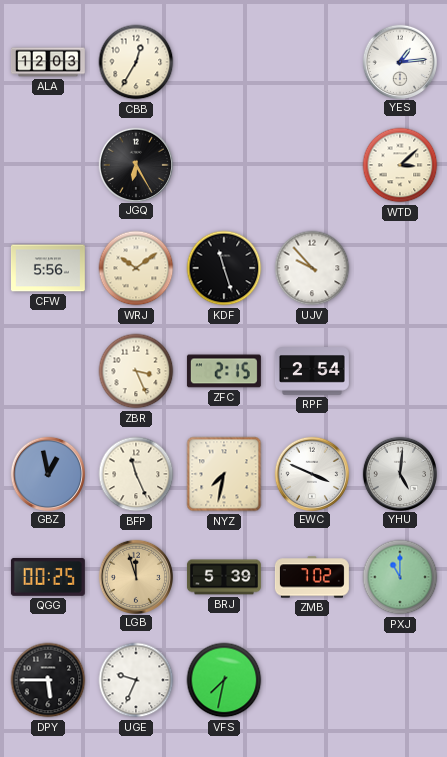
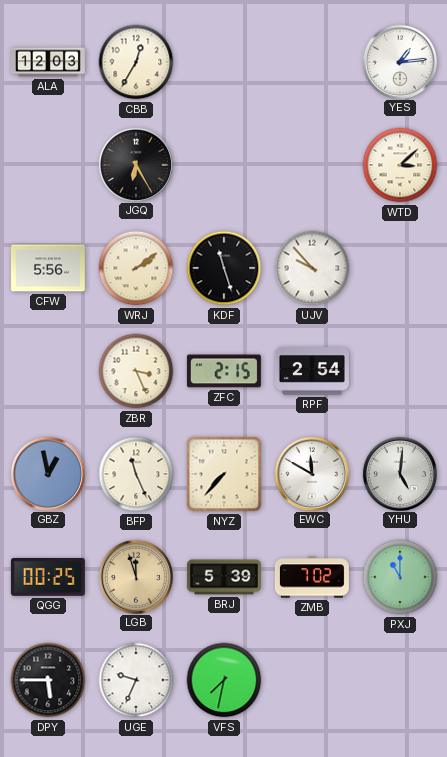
WRJ: 10:09 -> 2:09 (136, 268)
NYZ: 7:32 -> 7:37 (224, 474)
EWC: 3:49 -> 11:50 (311, 473)
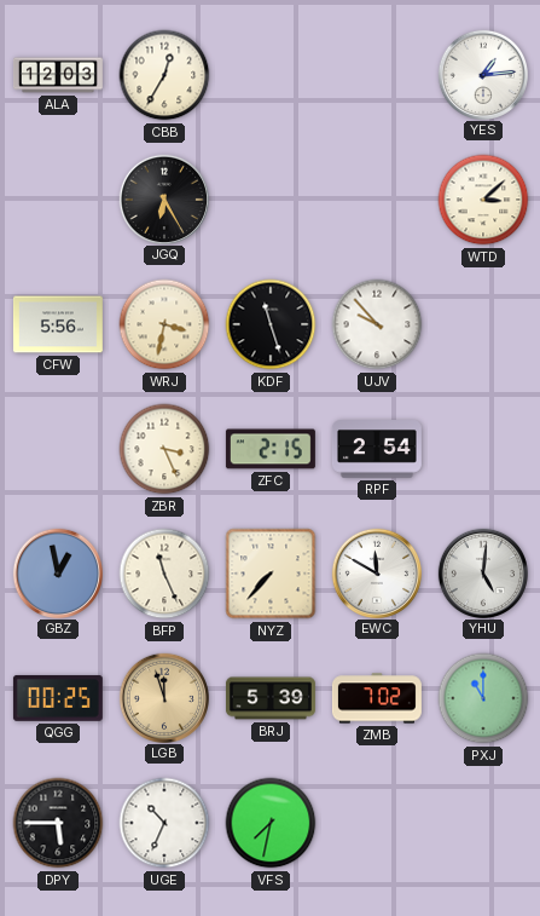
WRJ: 2:09 -> 3:32 (164, 324)
UGE: 9:34 -> 10:34 (164, 823)
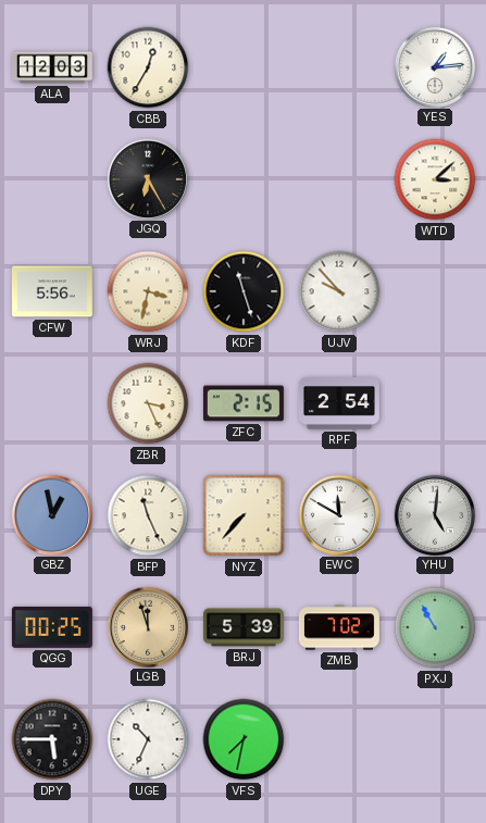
PXJ: 11:00 -> 10:55 (435, 627)
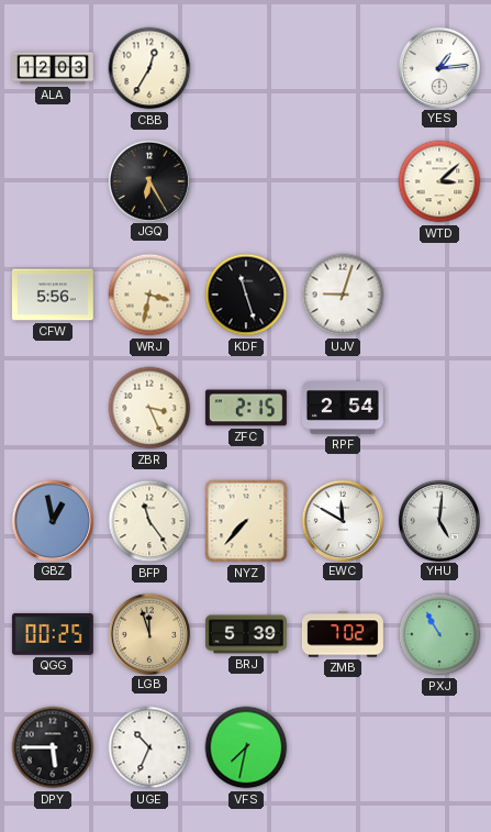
UJV: 9:53 -> 9:03 (343, 295)
BFP: 11:26 -> 11:24 (149, 521)
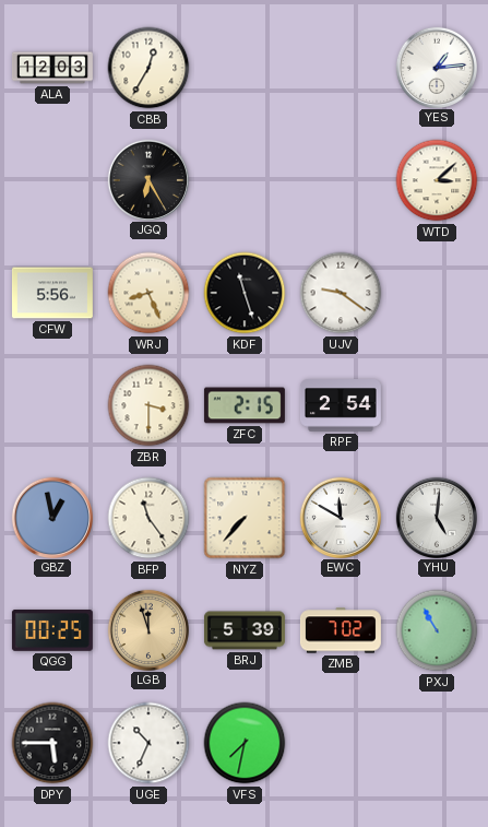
WRJ: 3:32 -> 8:26 (148, 293)
UJV: 9:03 -> 9:21 (341, 293)
ZBR: 3:26 -> 3:30 (148, 405)
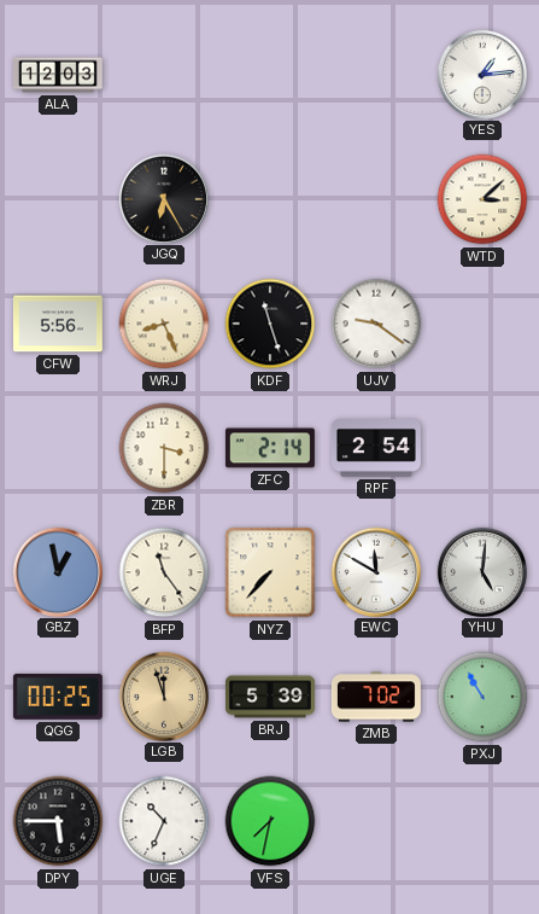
CBB: 12:35 -> none (148, 68)
ZFC: 2:15 -> 2:14 (270, 448)
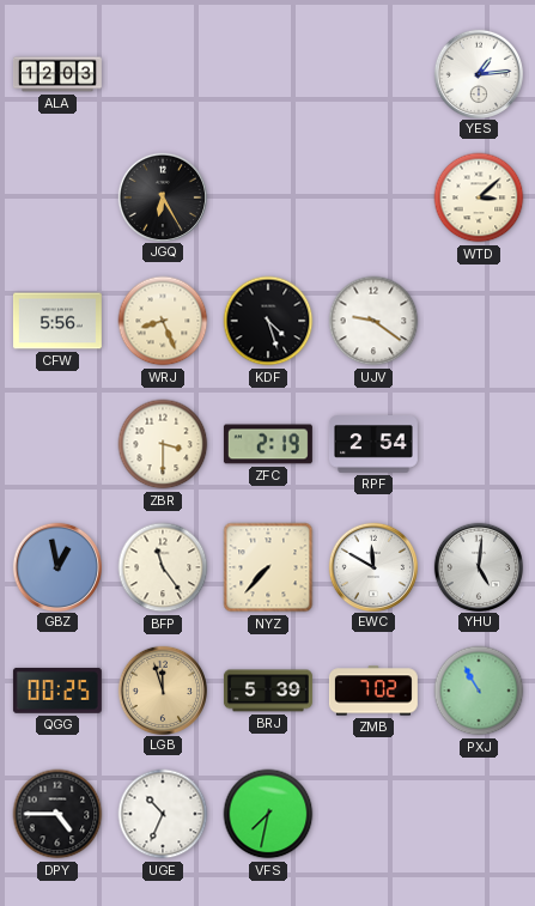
KDF: 11:27 -> 4:27 (268, 321)
ZFC: 2:14 -> 2:19 (268, 444)
DPY: 5:45 -> 4:45 (57, 814)
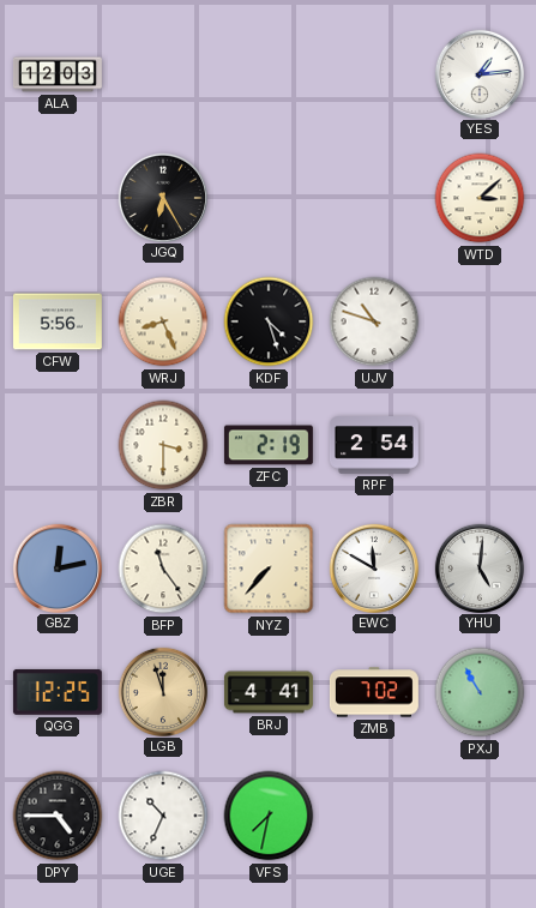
UJV: 9:21 -> 10:48 (374, 321)
GBZ: 12:58 -> 12:13 (56, 567)
QGG: 00:25 -> 12:25 (58, 692)
BRJ: 5:39 -> 4:41 (269, 692)
